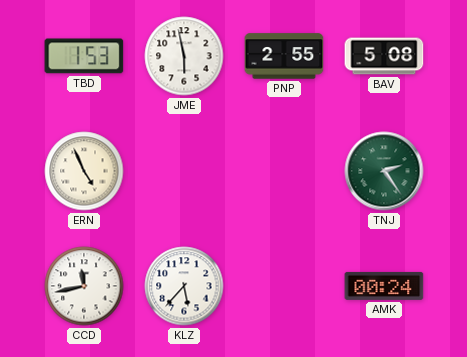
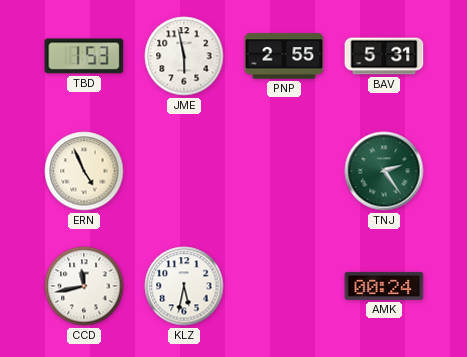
BAV: 5:08 -> 5:31 (384, 56)
KLZ: 5:37 -> 5:32 (184, 286)
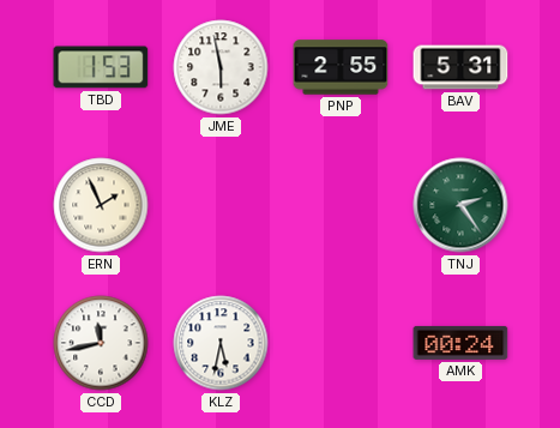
ERN: 4:56 -> 1:56 (101, 205)
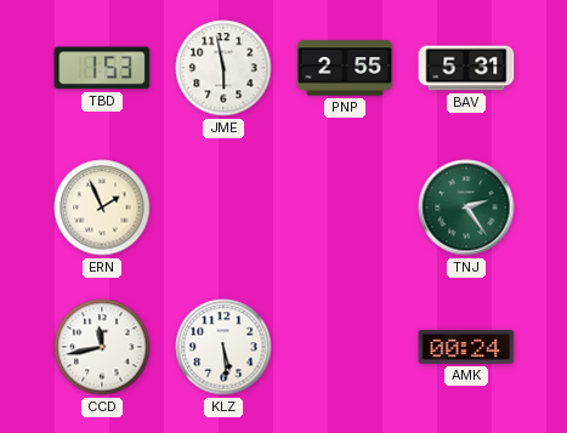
KLZ: 5:32 -> 5:29 (223, 347)
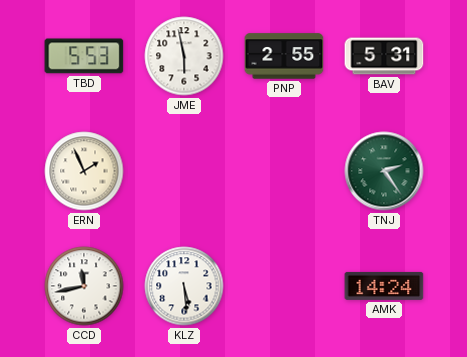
TBD: 1:53 -> 5:53 (84, 56)
AMK: 00:24 -> 14:24 (384, 286)
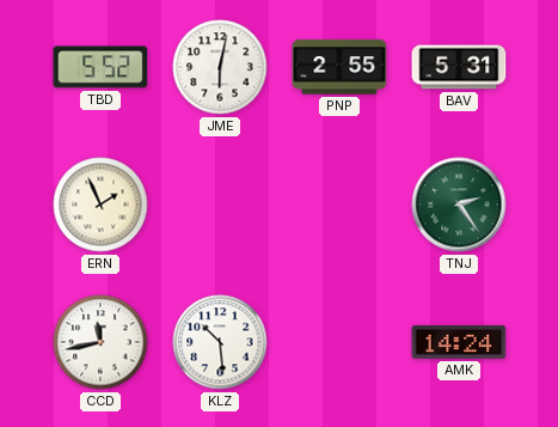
TBD: 5:53 -> 5:52 (100, 67)
JME: 5:58 -> 6:02 (220, 67)
KLZ: 5:29 -> 10:29 (220, 342)
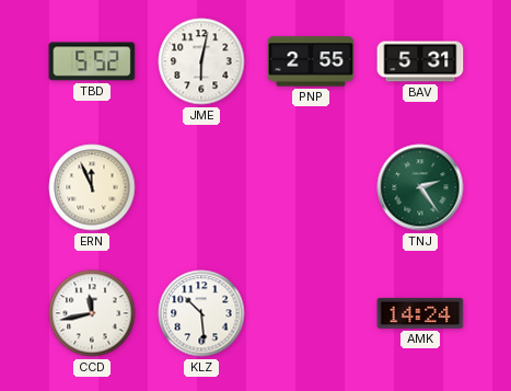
ERN: 1:56 -> 11:56 (92, 187)
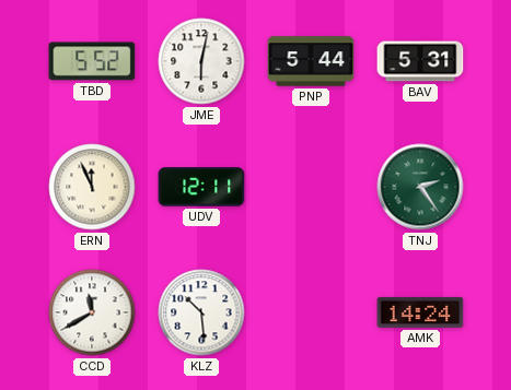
PNP: 2:55 -> 5:44 (311, 61)
UDV: none -> 12:11 (201, 187)
CCD: 11:43 -> 11:40 (92, 312)
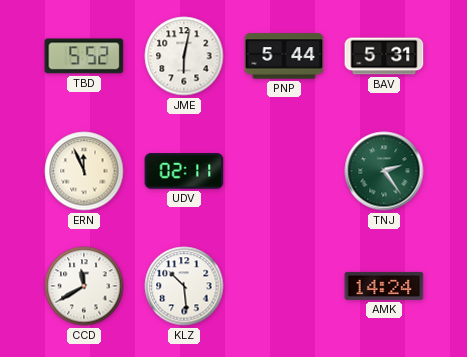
UDV: 12:11 -> 02:11 (184, 171)
